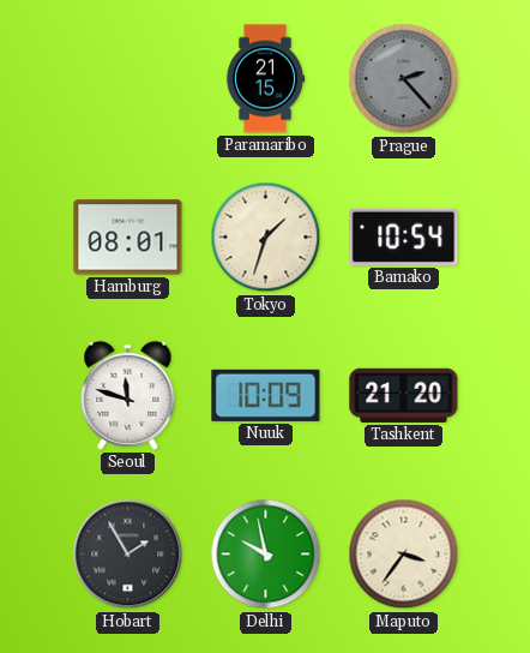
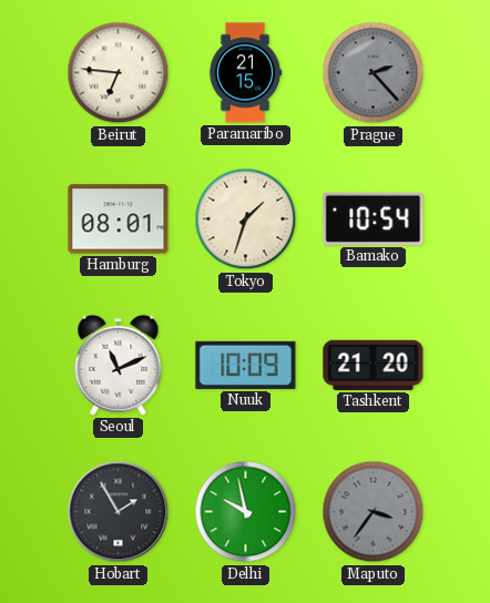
Beirut: none -> 6:46 (119, 73)
Seoul: 11:48 -> 11:11 (119, 365)
Maputo dial: cream -> grey (374, 512)
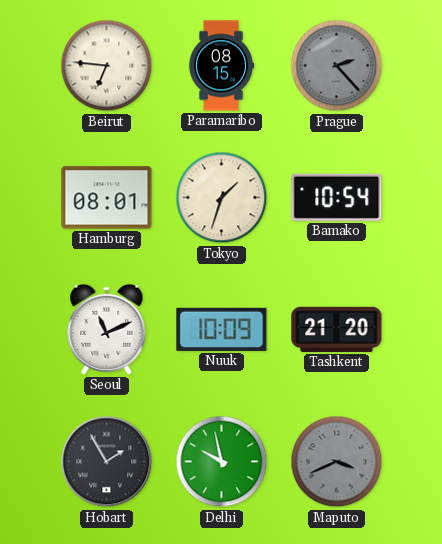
Paramaribo: 21:15 -> 08:15 (221, 66)
Maputo: 3:36 -> 3:41 (337, 462)
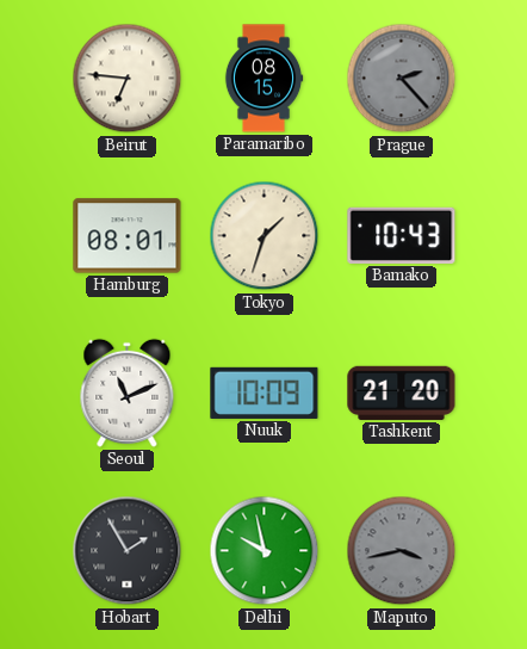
Bamako: 10:54 -> 10:43 (402, 235)
Maputo: 3:41 -> 3:43 (402, 551)
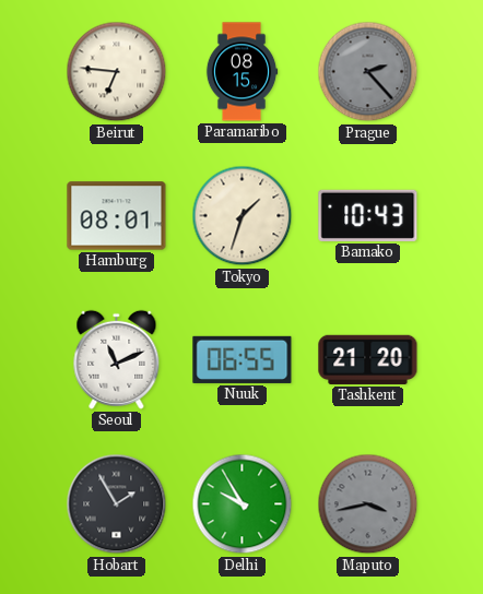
Nuuk: 10:09 -> 06:55 (243, 359)
Delhi: 9:58 -> 9:55 (243, 504)
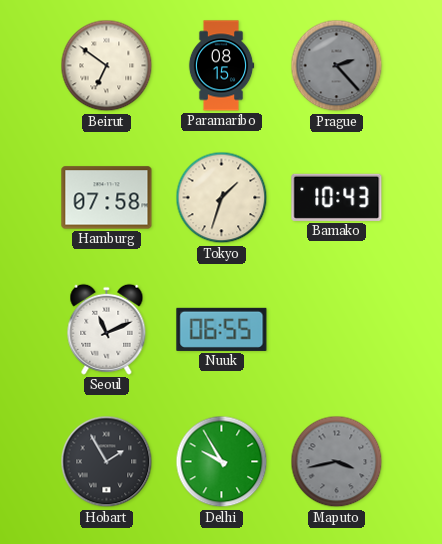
Beirut: 6:46 -> 6:51 (107, 66)
Hamburg: 08:01 -> 07:58 (107, 198)
Tashkent: 21:20 -> none (368, 359)
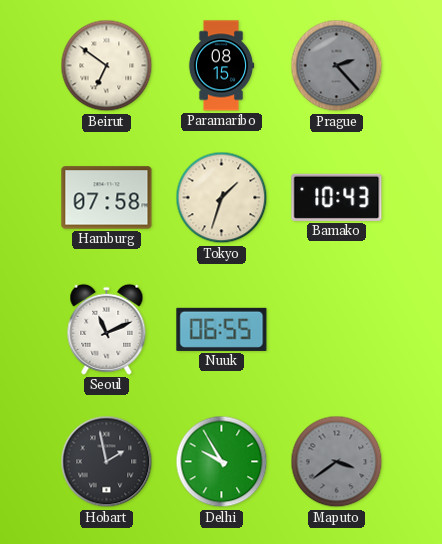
Hobart: 1:55 -> 1:58 (107, 462)
Maputo: 3:43 -> 3:39 (337, 462)
